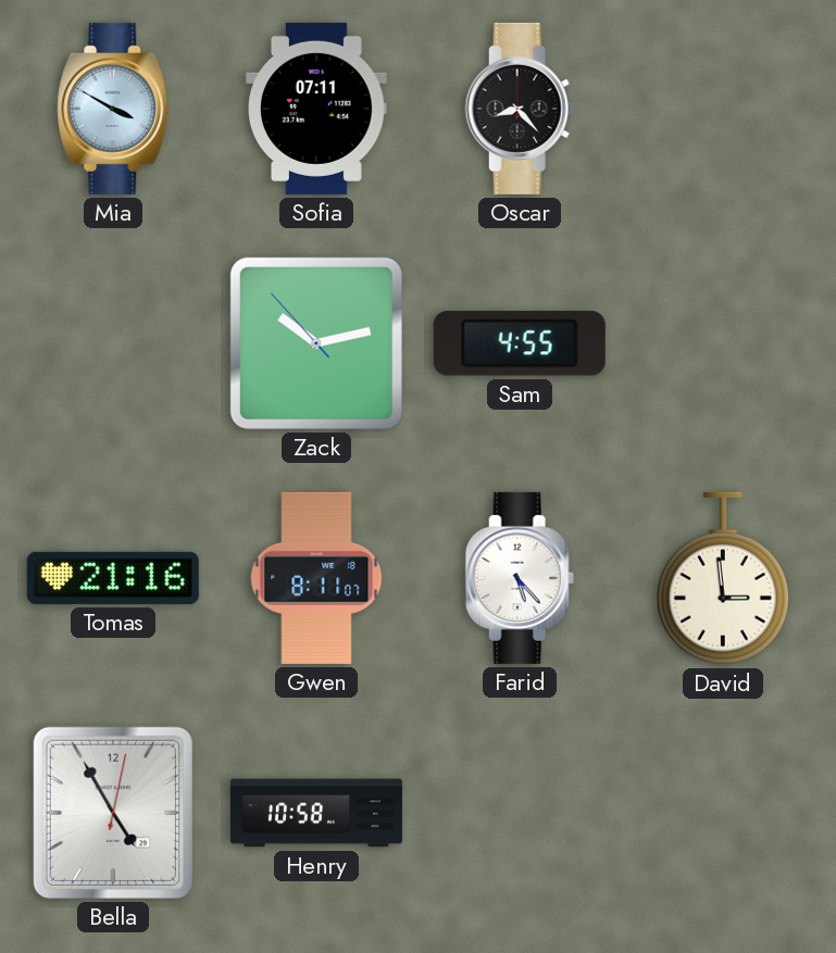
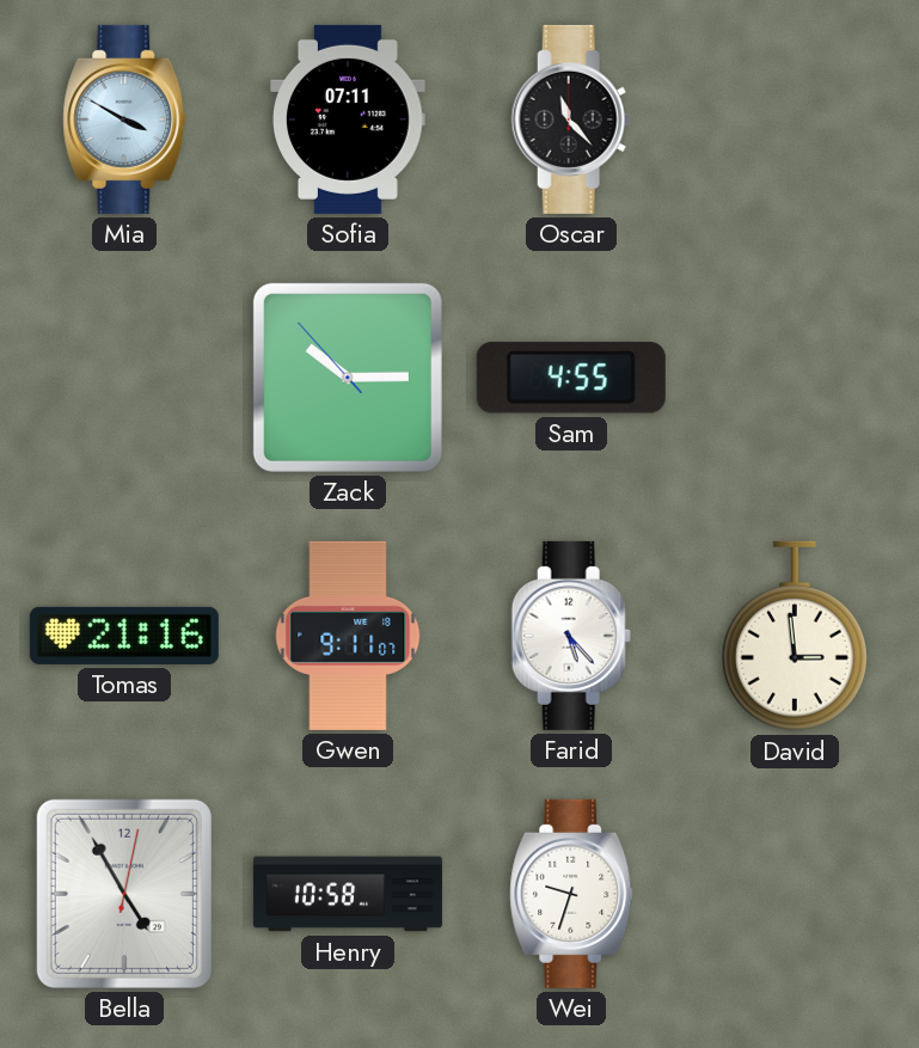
Oscar: 8:23 -> 11:23 (571, 119)
Zack: 10:12 -> 10:14 (348, 378)
Gwen: 8:11 -> 9:11 (348, 636)
Wei: none -> 9:33 (571, 894)
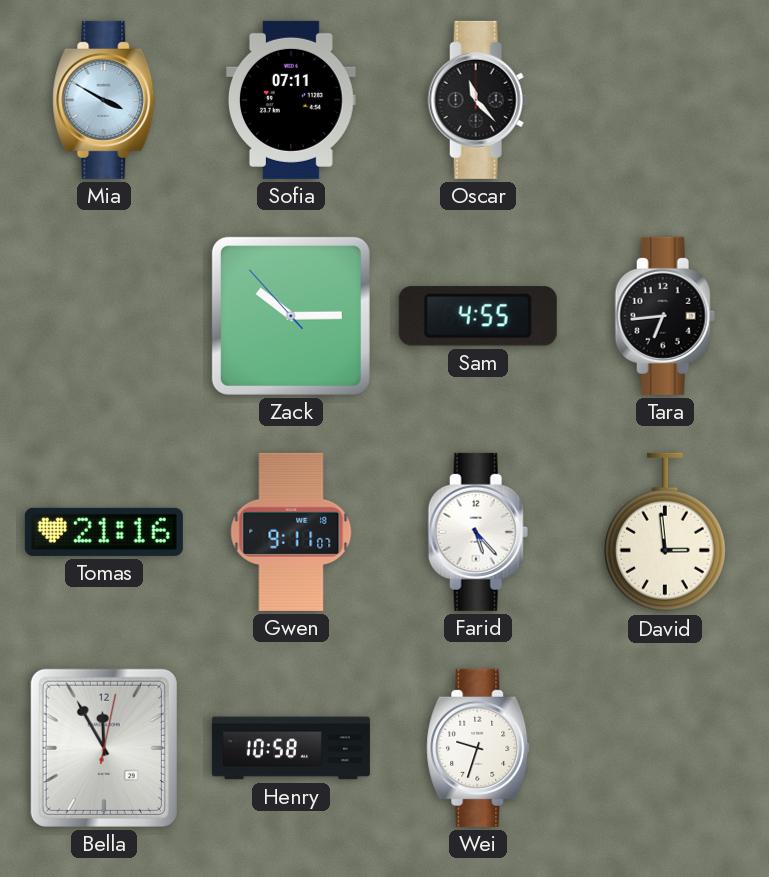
Tara: none -> 6:44 (665, 316)
Bella: 4:55 -> 11:55 (104, 748)
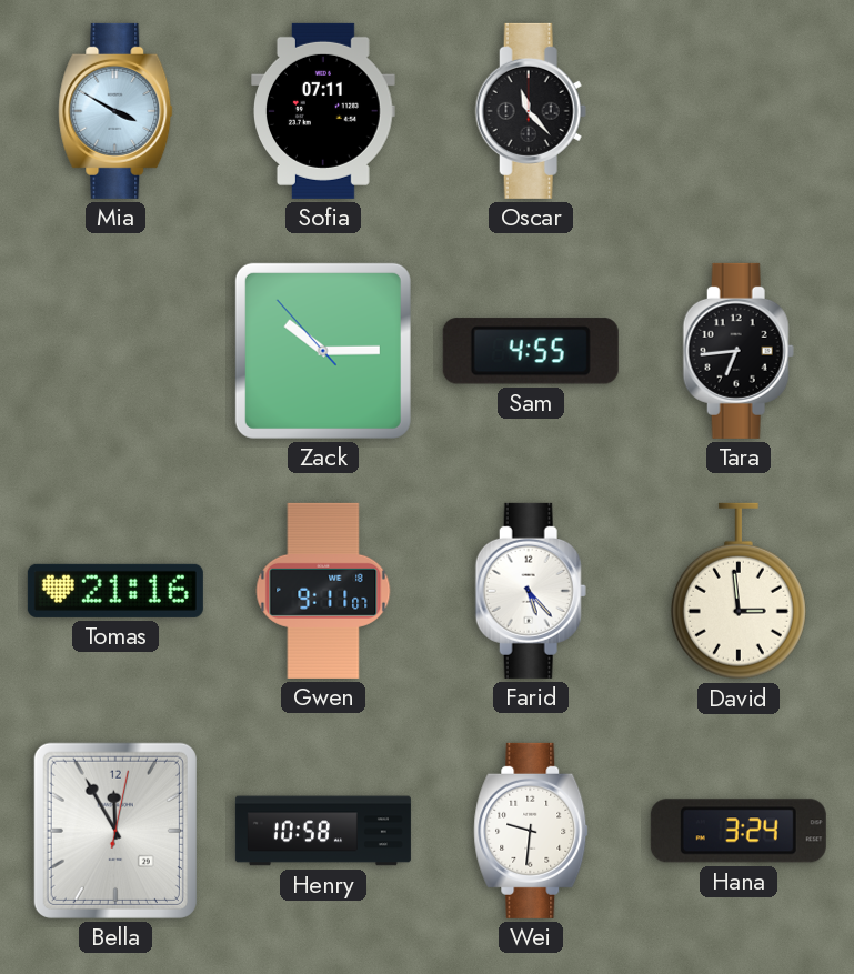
Wei: 9:33 -> 9:31 (531, 831)
Hana: none -> 3:24 (739, 831)
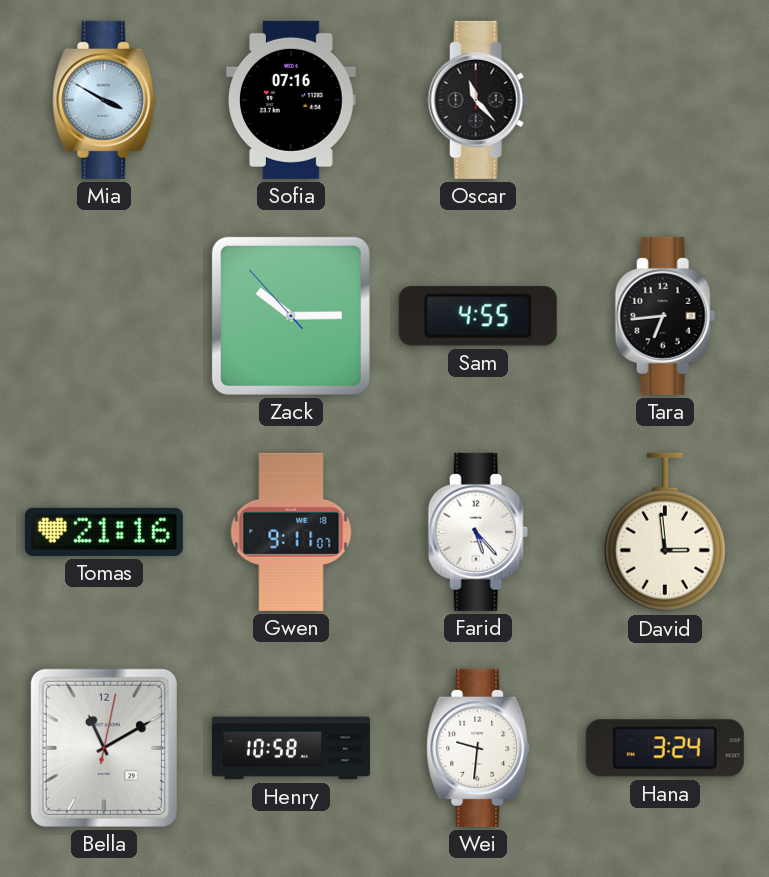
Sofia: 07:11 -> 07:16 (292, 100)
Bella: 11:55 -> 11:10 (104, 748)
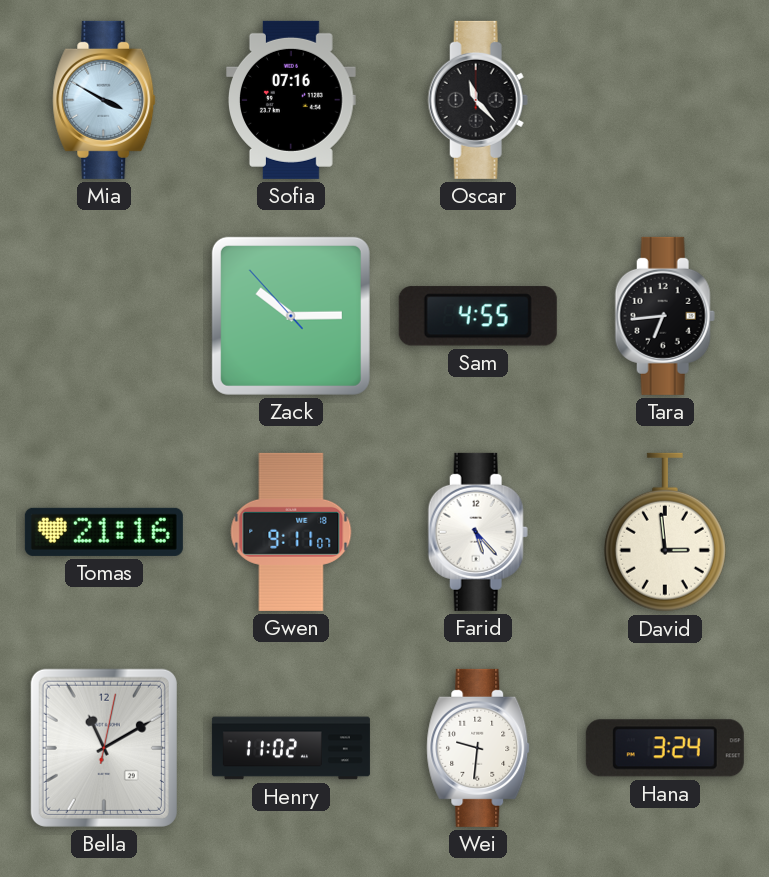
Henry: 10:58 -> 11:02 (291, 748)
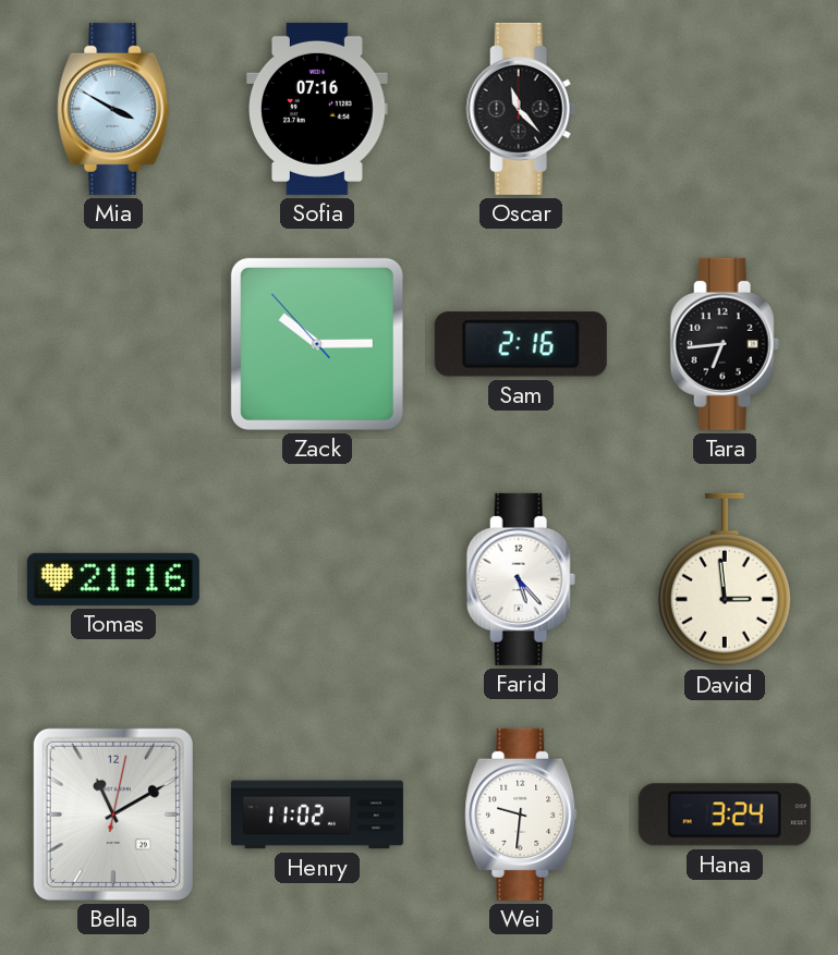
Sam: 4:55 -> 2:16 (521, 344)
Gwen: 9:11 -> none (291, 532)
